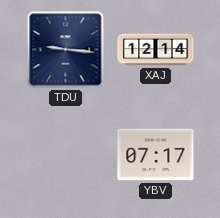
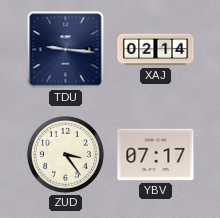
XAJ: 12:14 -> 02:14 (156, 50)
ZUD: none -> 3:24 (65, 154)
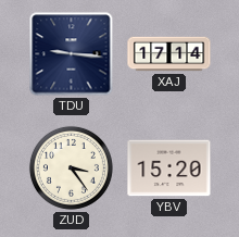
XAJ: 02:14 -> 17:14 (169, 54)
YBV: 07:17 -> 15:20 (169, 169)
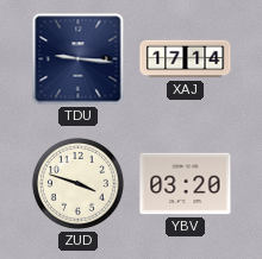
ZUD: 3:24 -> 3:48 (77, 183)
YBV: 15:20 -> 03:20 (186, 184)
